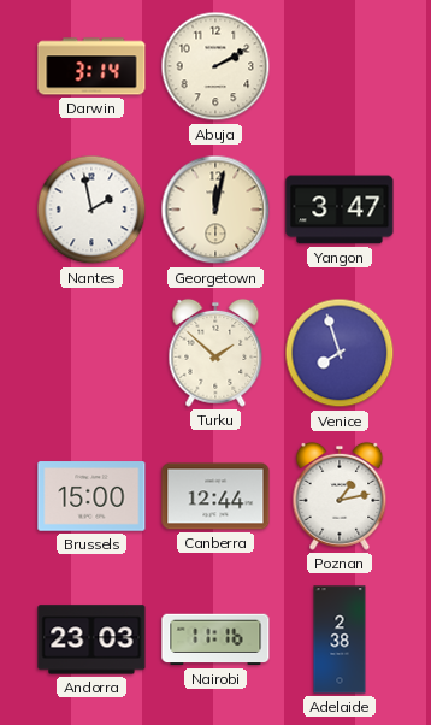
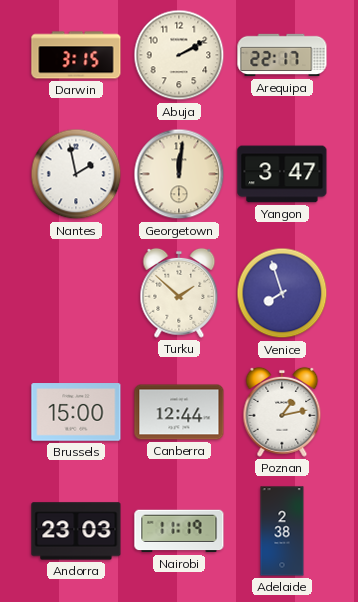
Darwin: 3:14 -> 3:15 (76, 55)
Arequipa: none -> 22:17 (282, 55)
Georgetown: 12:02 -> 12:01 (179, 174)
Nairobi: 11:16 -> 11:19 (179, 531)
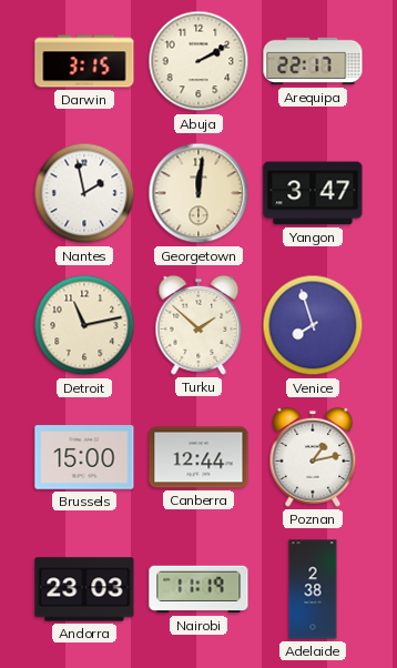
Detroit: none -> 11:13 (84, 325)
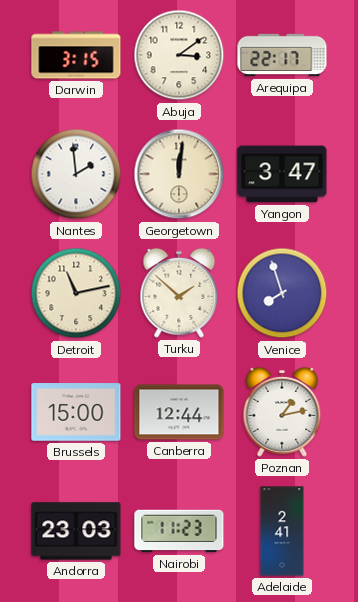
Abuja: 2:10 -> 3:09 (179, 55)
Nantes: 1:58 -> 1:59 (76, 174)
Nairobi: 11:19 -> 11:23 (179, 531)
Adelaide: 2:38 -> 2:41 (282, 531)
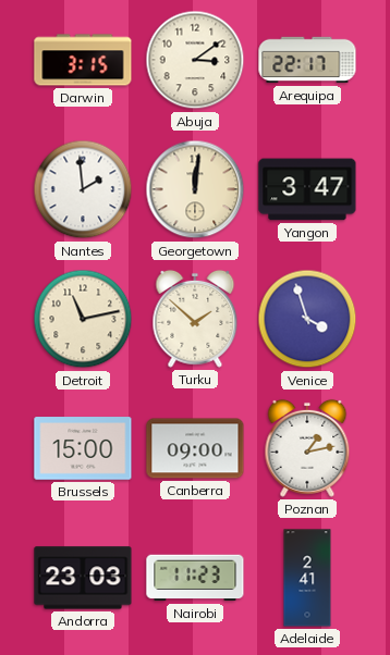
Venice: 7:57 -> 3:57 (307, 319)
Canberra: 12:44 -> 09:00 (195, 448)
